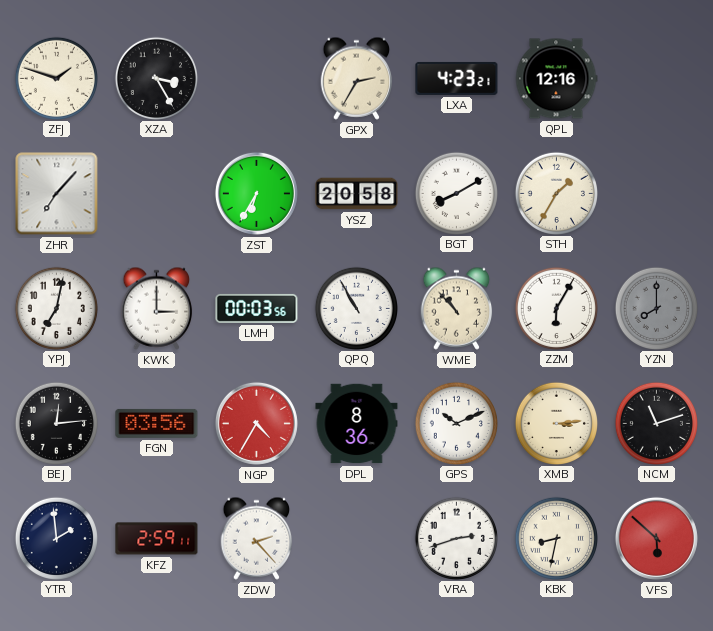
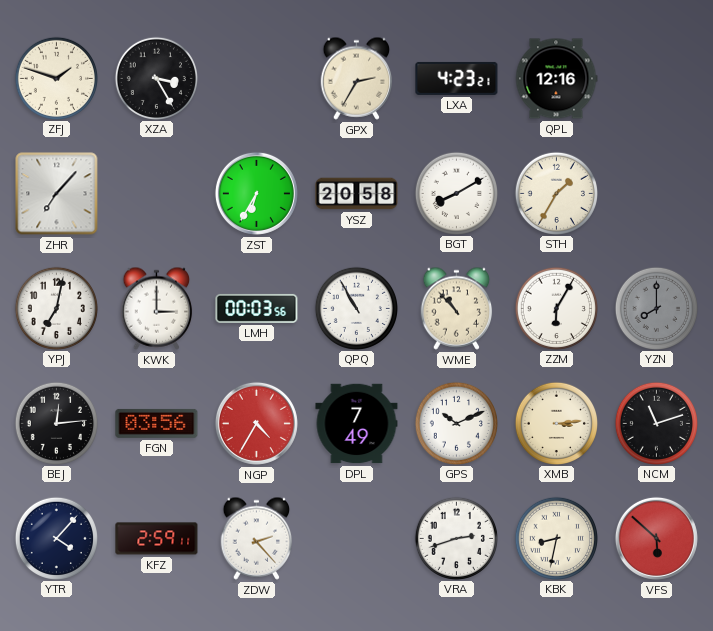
DPL: 8:36 -> 7:49 (357, 424)
YTR: 1:59 -> 4:07 (56, 538)
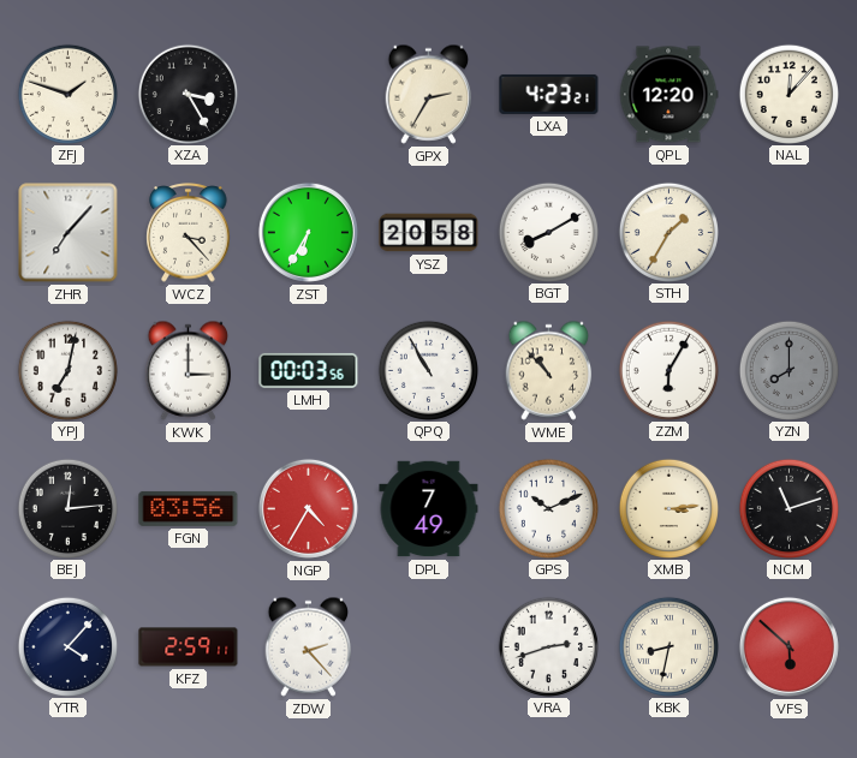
QPL: 12:16 -> 12:20 (668, 95)
NAL: none -> 12:07 (788, 94)
WCZ: none -> 3:23 (189, 233)
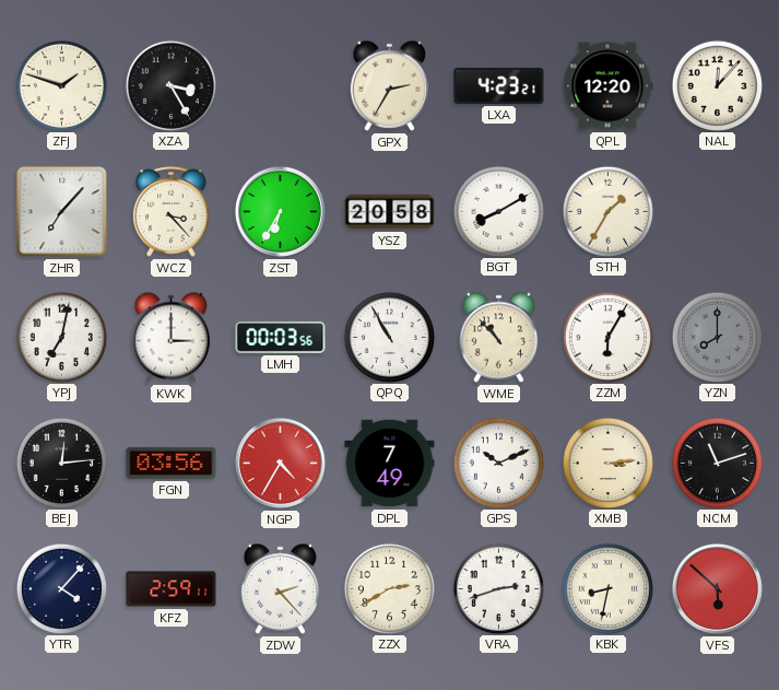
ZZX: none -> 2:40 (389, 588)
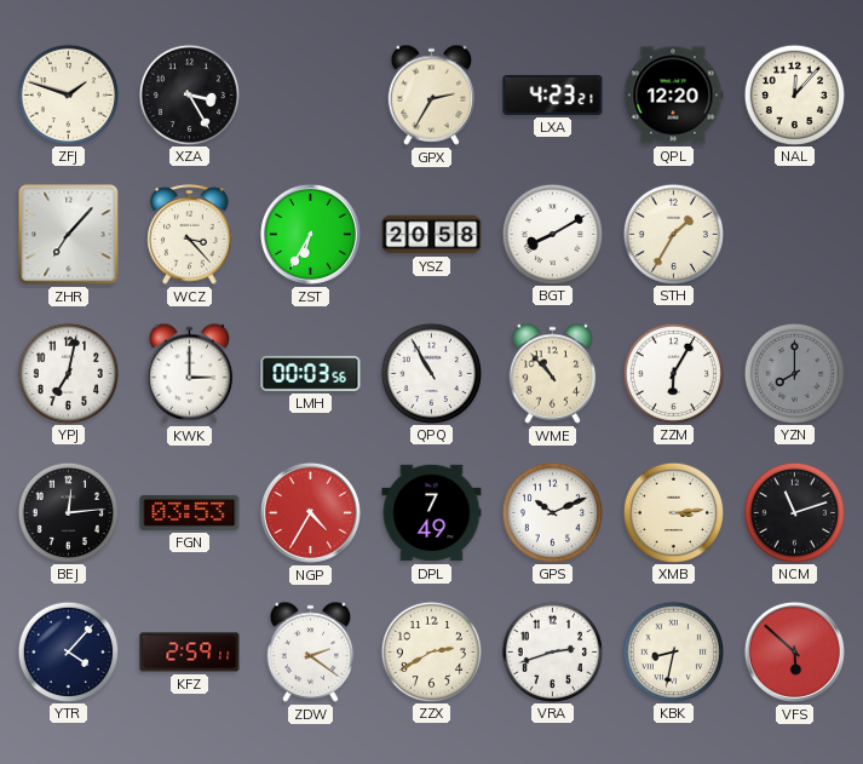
FGN: 03:56 -> 03:53 (190, 512)
ZDW: 2:23 -> 2:21 (311, 651)
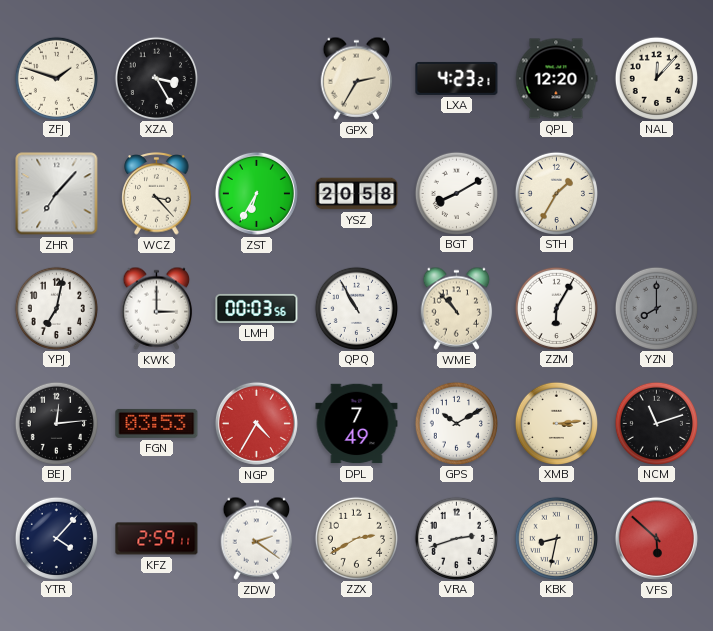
GPS: 10:11 -> 10:10 (456, 423)
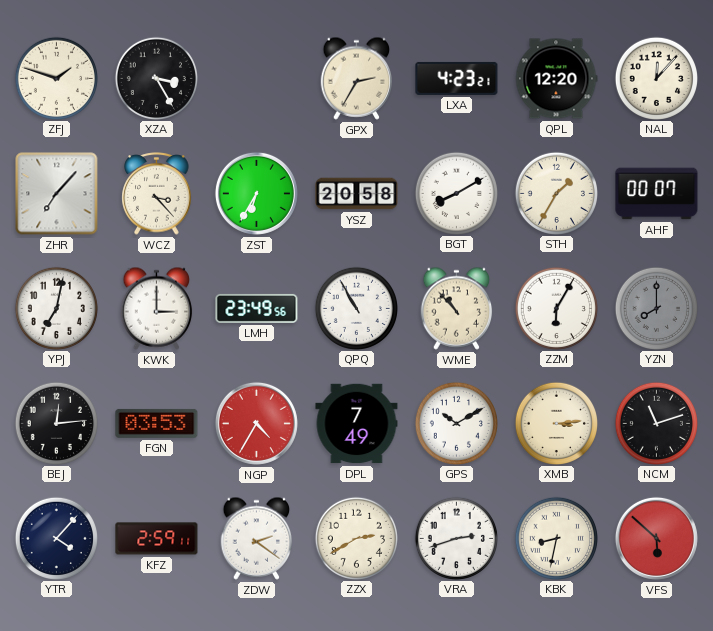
AHF: none -> 00:07 (657, 194)
LMH: 00:03 -> 23:49 (257, 308)
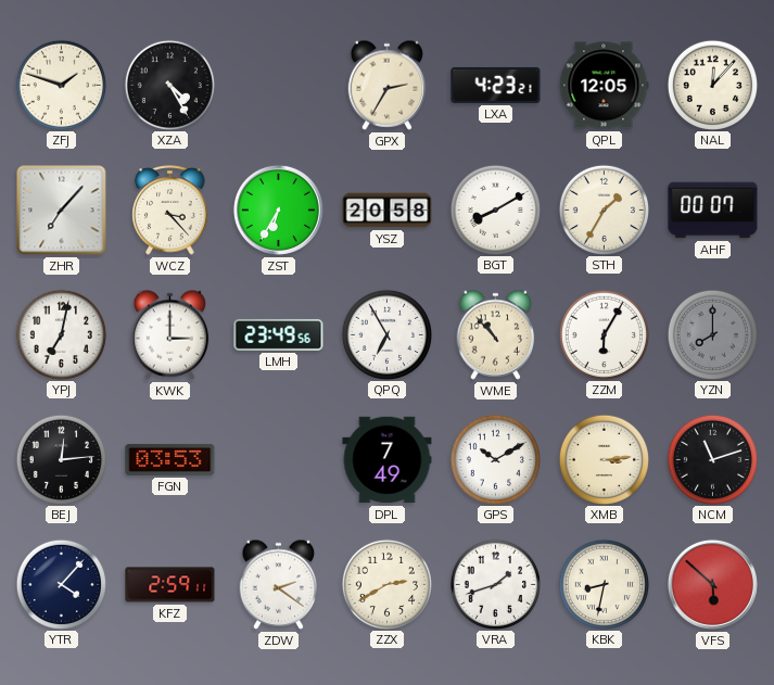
XZA: 3:25 -> 4:25 (169, 85)
QPL: 12:20 -> 12:05 (604, 86)
QPQ: 10:55 -> 6:55 (386, 334)
NGP: 4:35 -> none (256, 423)
VRA: 2:42 -> 1:42 (495, 584)
